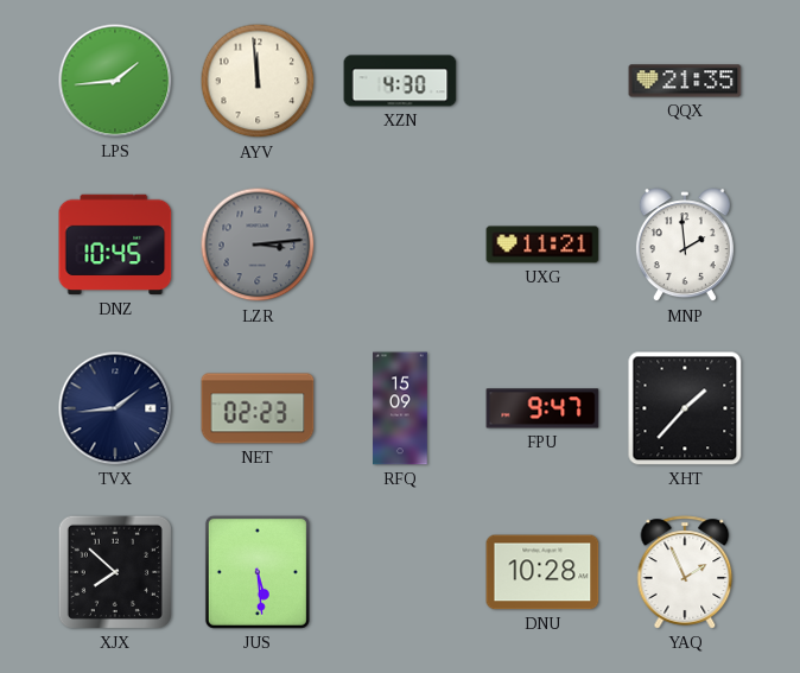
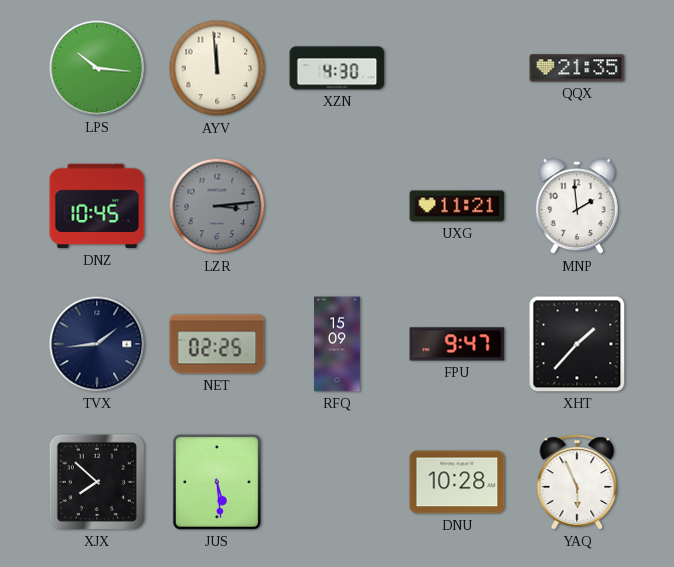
LPS: 1:44 -> 10:16 (97, 68)
NET: 02:23 -> 02:25 (217, 344)
YAQ: 1:56 -> 5:56 (577, 482)
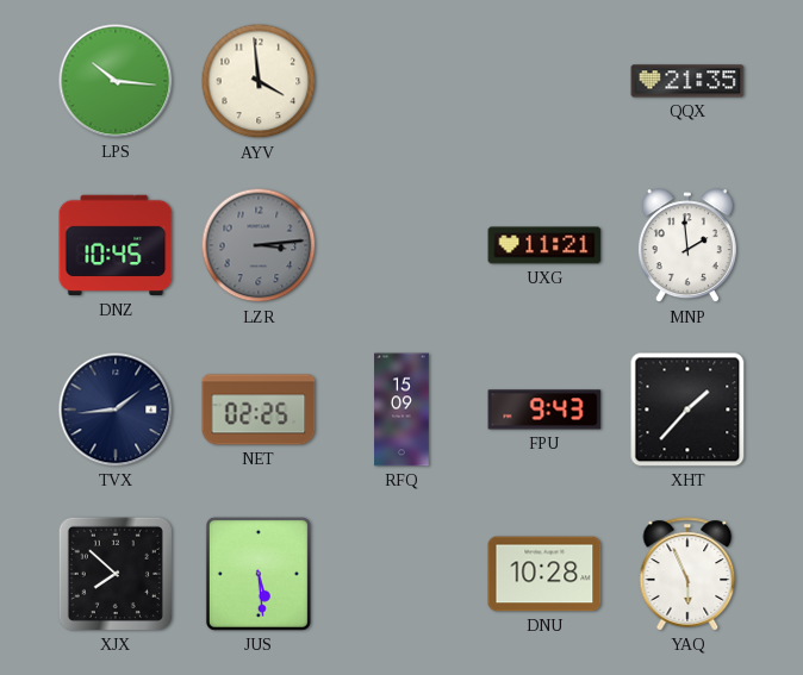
AYV: 11:59 -> 3:59 (259, 81)
XZN: 4:30 -> none (337, 68)
FPU: 9:47 -> 9:43 (544, 410)
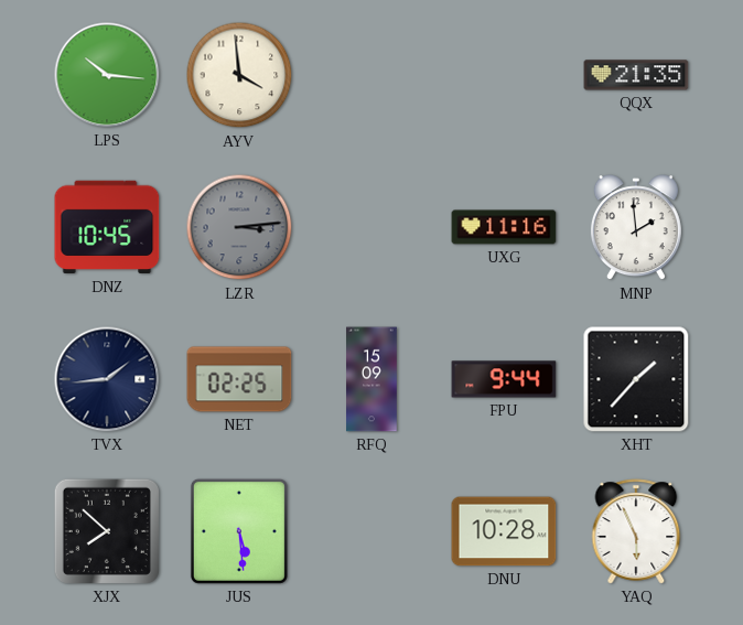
UXG: 11:21 -> 11:16 (504, 227)
FPU: 9:43 -> 9:44 (504, 379)
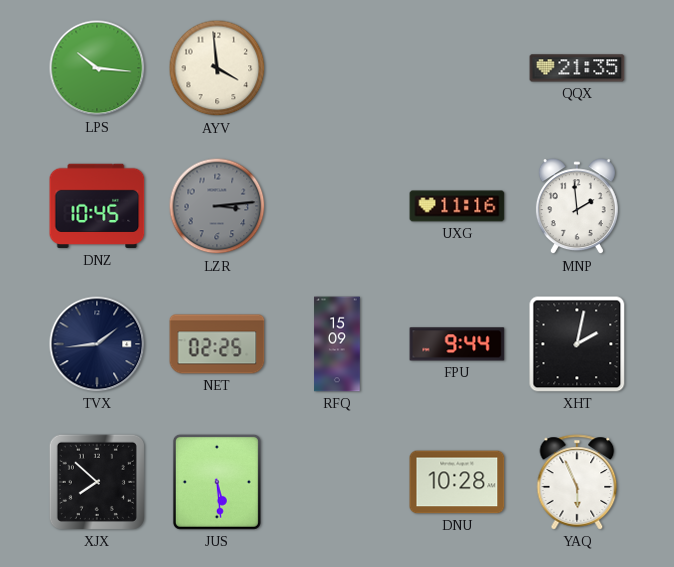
XHT: 1:37 -> 2:02 (577, 344)
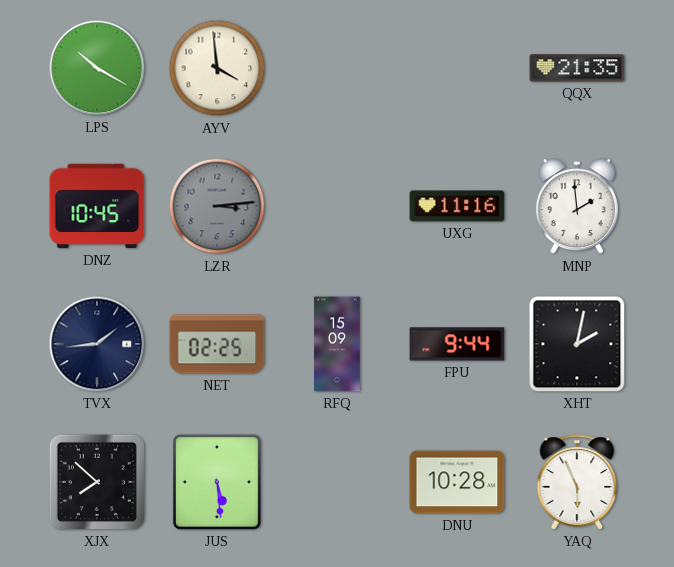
LPS: 10:16 -> 10:20 (97, 68)
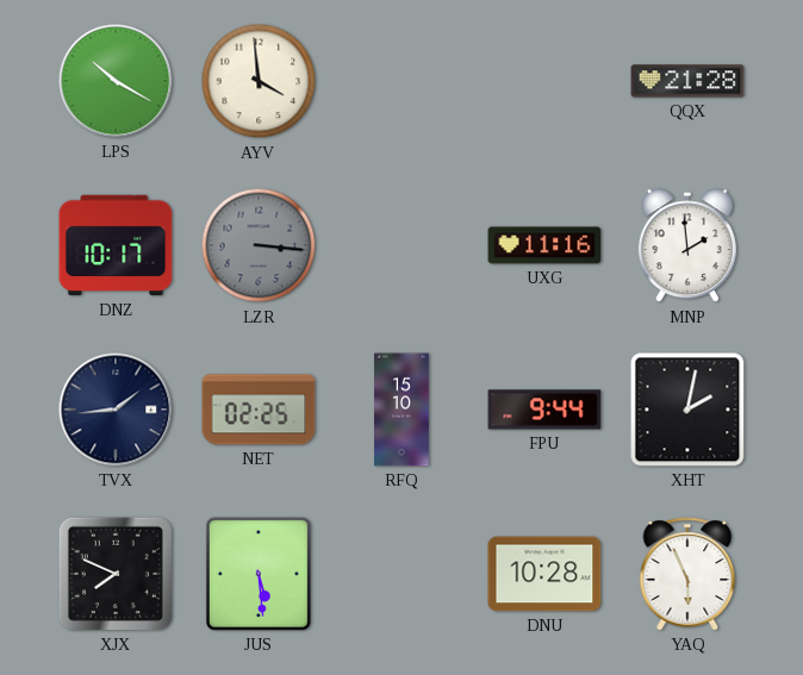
QQX: 21:35 -> 21:28 (687, 81)
DNZ: 10:45 -> 10:17 (116, 245)
LZR: 3:14 -> 3:16 (259, 245)
RFQ: 15:09 -> 15:10 (401, 410)
XJX: 7:52 -> 7:49 (116, 574)
